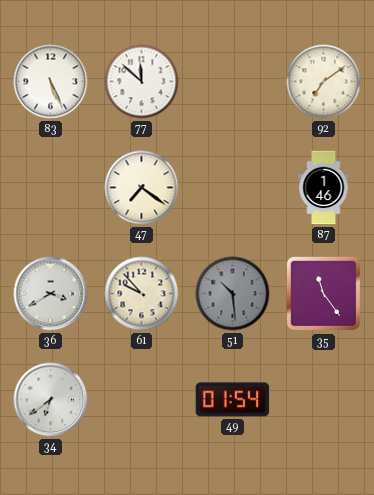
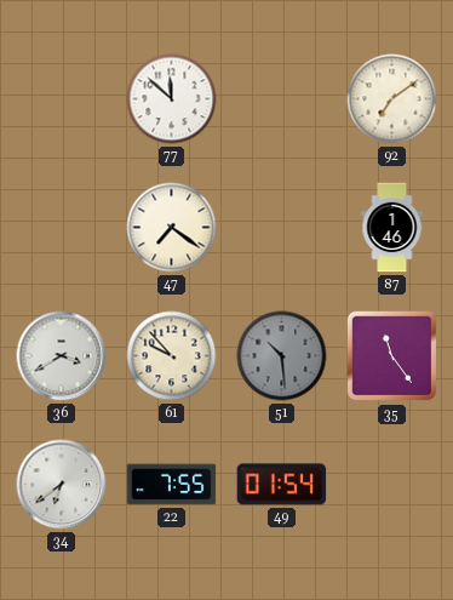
83: 5:26 -> none (51, 82)
22: none -> 7:55 (172, 485)
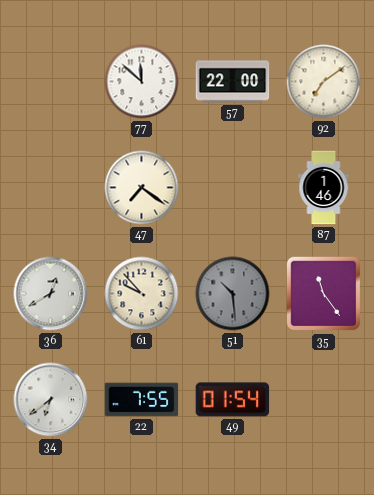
57: none -> 22:00 (233, 82)
36: 3:40 -> 12:40 (51, 294)
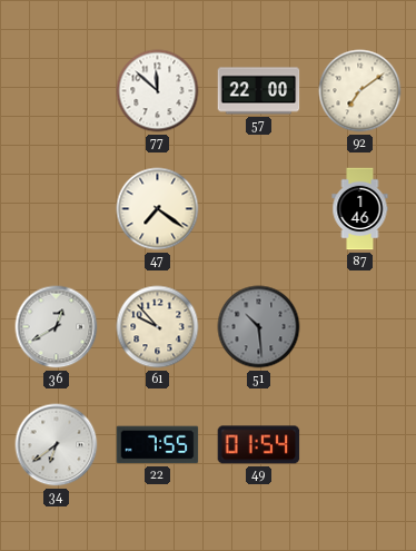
35: 11:24 -> none (324, 294)
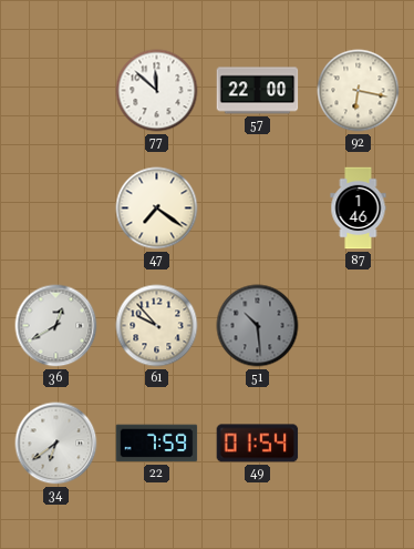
92: 7:09 -> 6:17 (359, 91)
22: 7:55 -> 7:59 (157, 444)
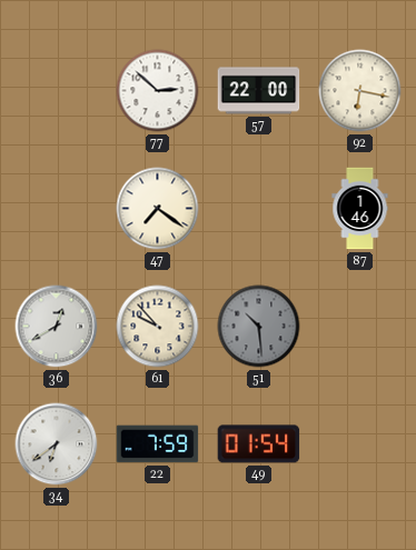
77: 11:52 -> 2:52 (158, 91)
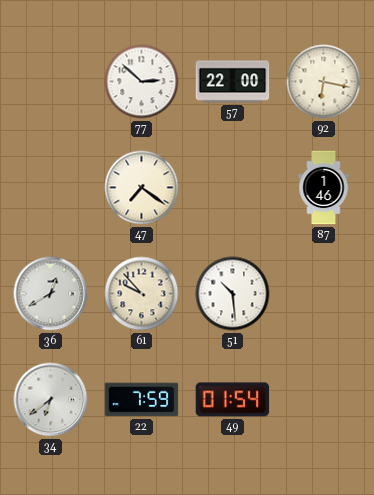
51 dial: grey -> white (233, 294)
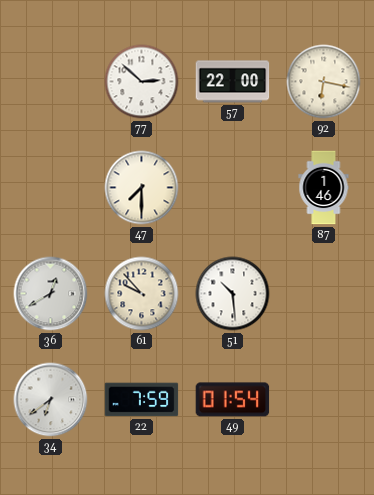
47: 7:21 -> 7:30 (142, 188)
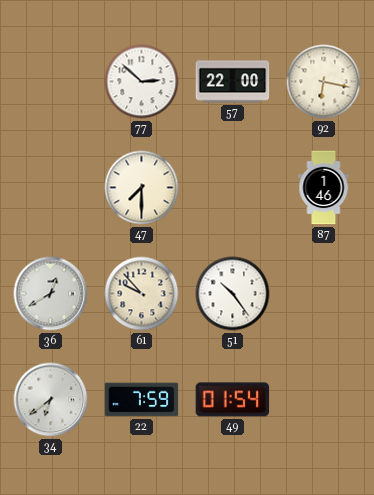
51: 10:29 -> 10:24 (233, 294)
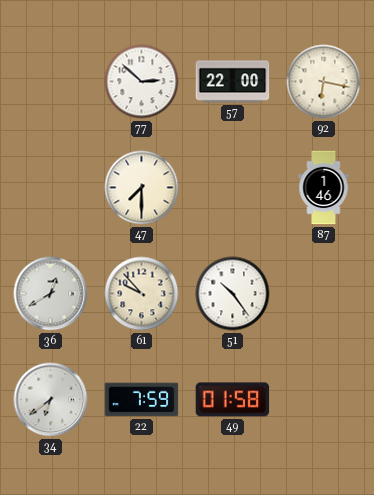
49: 01:54 -> 01:58 (233, 400)
